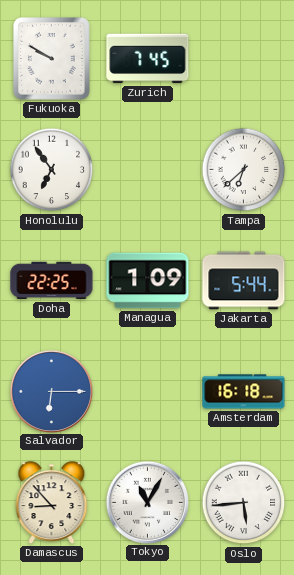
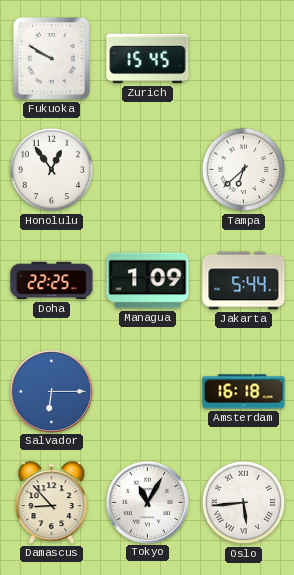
Zurich: 7:45 -> 15:45 (148, 59)
Honolulu: 6:54 -> 12:54 (52, 170)
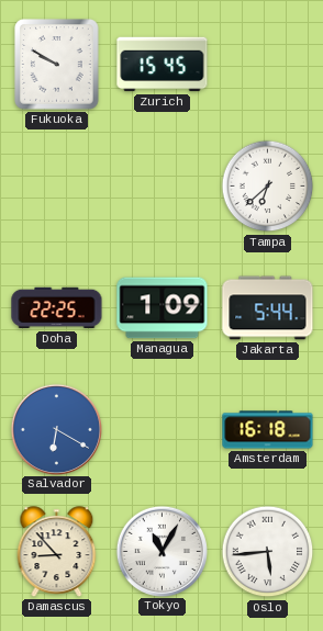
Honolulu: 12:54 -> none (52, 170)
Salvador: 6:15 -> 6:20 (56, 429)
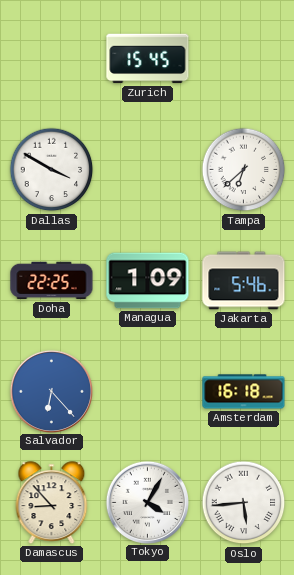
Fukuoka: 9:50 -> none (57, 65)
Dallas: none -> 3:50 (52, 170)
Jakarta: 5:44 -> 5:46 (244, 281)
Salvador: 6:20 -> 6:23 (51, 391)
Tokyo: 11:05 -> 4:05 (147, 502)
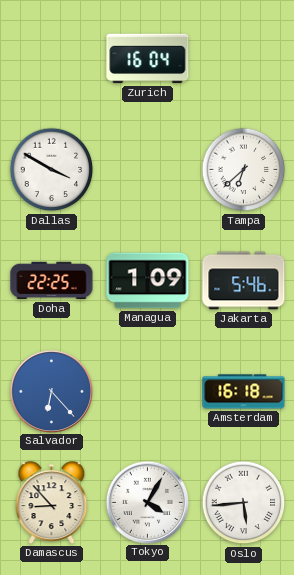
Zurich: 15:45 -> 16:04 (148, 59)
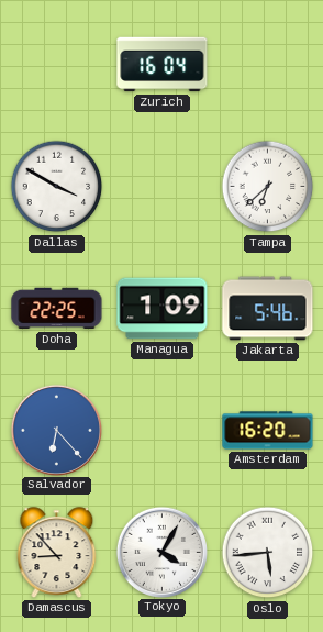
Amsterdam: 16:18 -> 16:20 (268, 431)
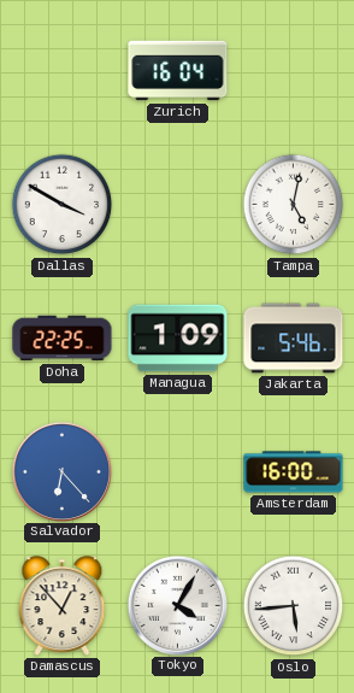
Tampa: 6:38 -> 5:02 (294, 205)
Amsterdam: 16:20 -> 16:00 (294, 472)
Damascus: 8:53 -> 12:53 (63, 606)
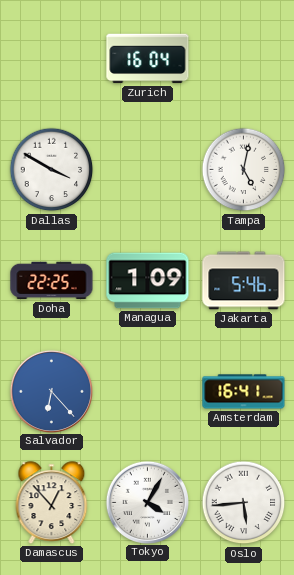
Amsterdam: 16:00 -> 16:41 (244, 392)
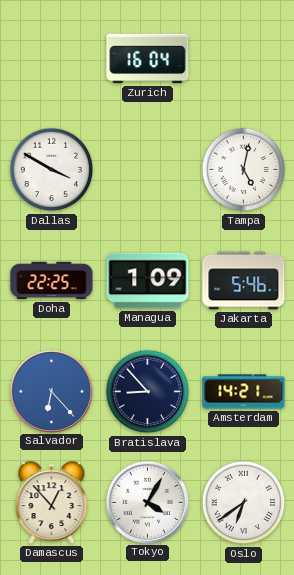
Bratislava: none -> 8:53 (148, 392)
Amsterdam: 16:41 -> 14:21 (244, 392)
Oslo: 5:44 -> 6:39 (244, 503)
